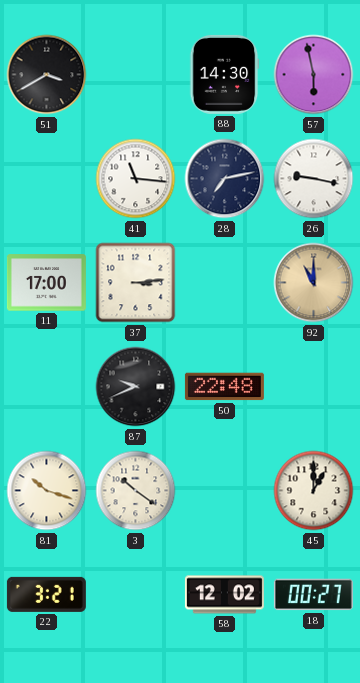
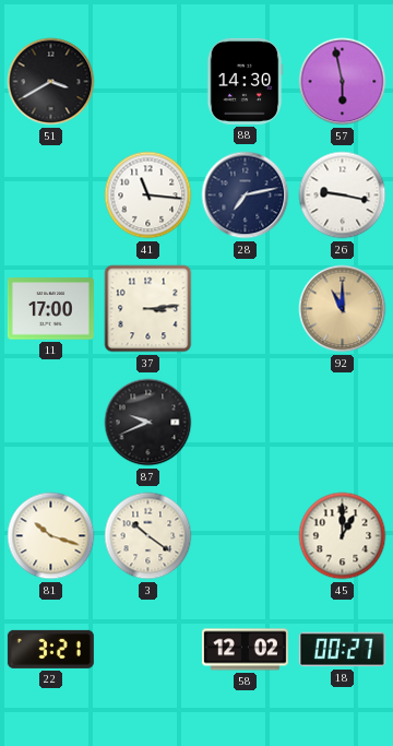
50: 22:48 -> none (224, 387)
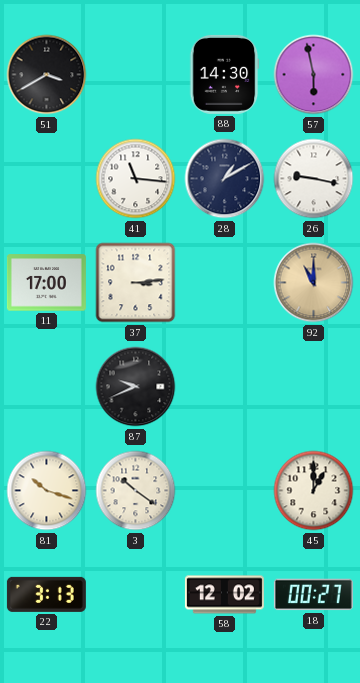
28: 7:13 -> 1:10 (225, 179)
22: 3:21 -> 3:13 (46, 594)
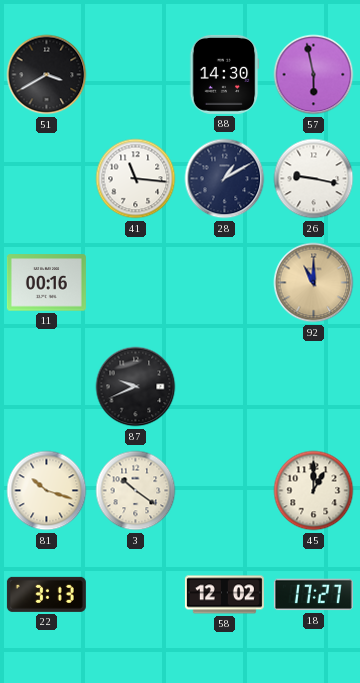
11: 17:00 -> 00:16 (46, 283)
37: 3:14 -> none (136, 283)
18: 00:27 -> 17:27 (313, 595)
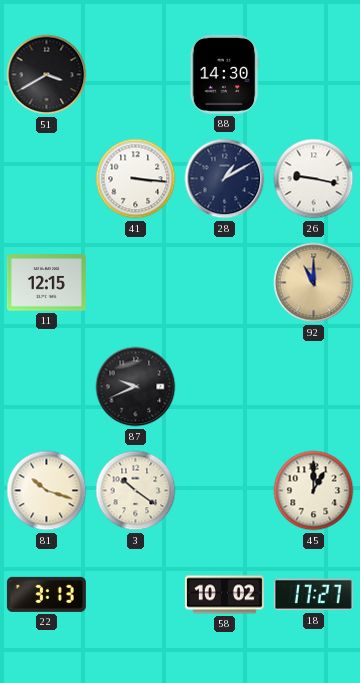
57: 5:58 -> none (314, 75)
41: 11:16 -> 3:16 (136, 179)
11: 00:16 -> 12:15 (46, 283)
58: 12:02 -> 10:02 (224, 595)
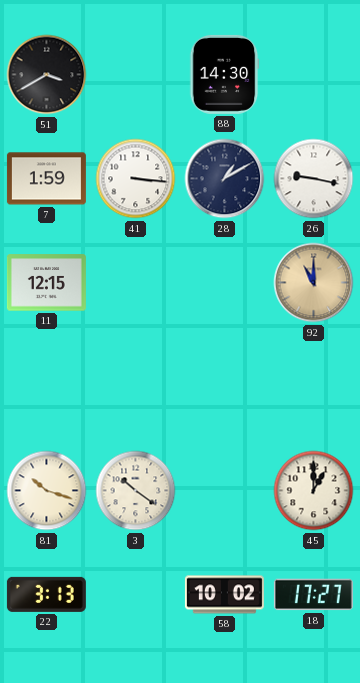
7: none -> 1:59 (46, 179)
87: 9:41 -> none (136, 387)
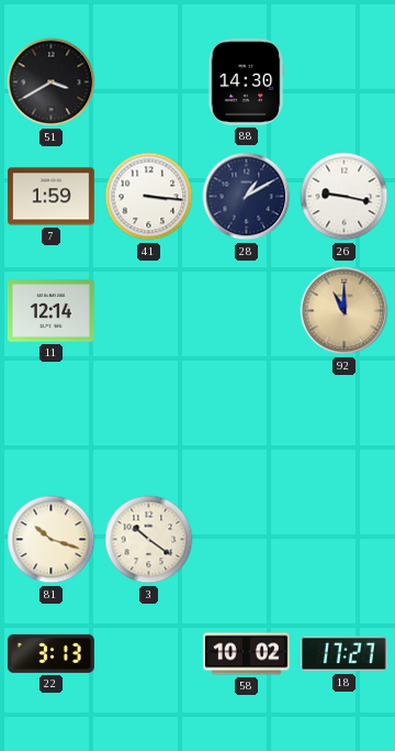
11: 12:15 -> 12:14 (50, 311)
45: 1:00 -> none (314, 491)
